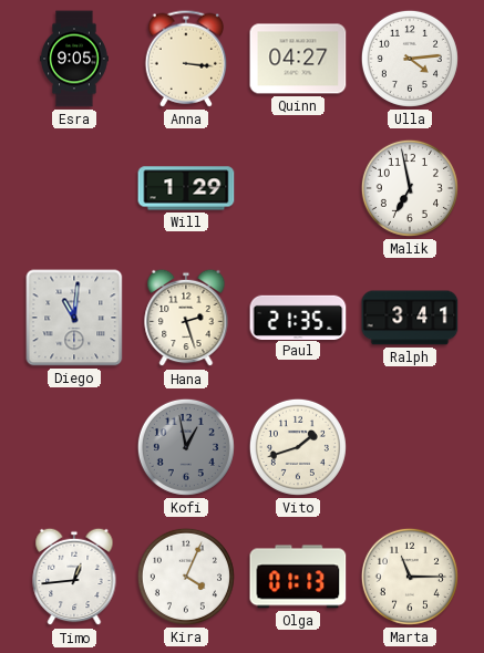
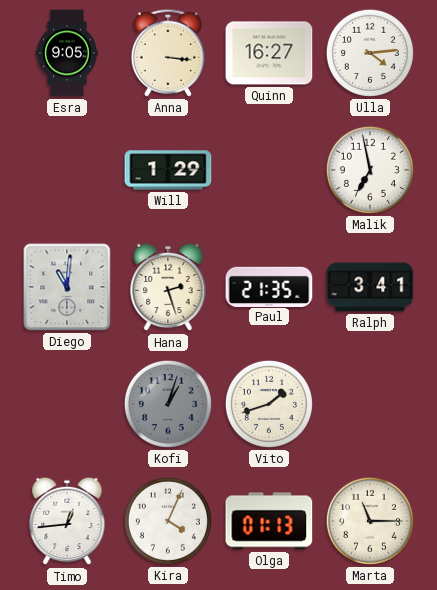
Quinn: 04:27 -> 16:27 (269, 53)
Kofi: 12:58 -> 1:03 (168, 404)
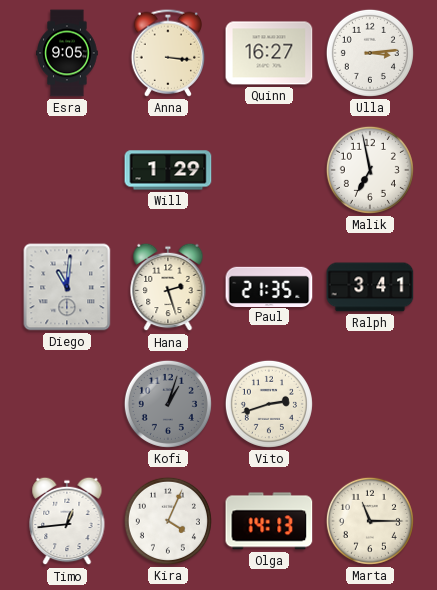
Ulla: 4:14 -> 3:14 (370, 53)
Vito: 1:42 -> 2:42 (269, 404)
Olga: 01:13 -> 14:13 (269, 521)
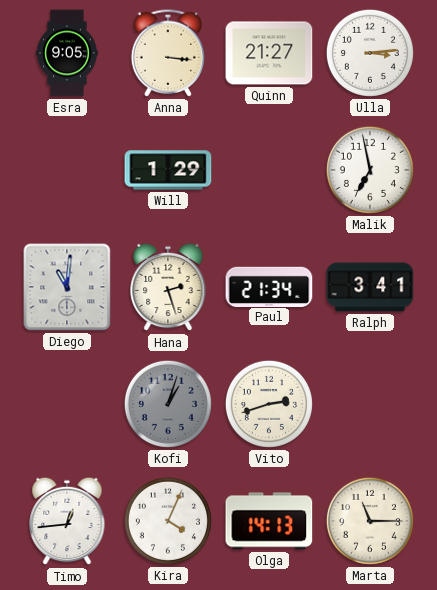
Quinn: 16:27 -> 21:27 (269, 53)
Paul: 21:35 -> 21:34 (269, 286)
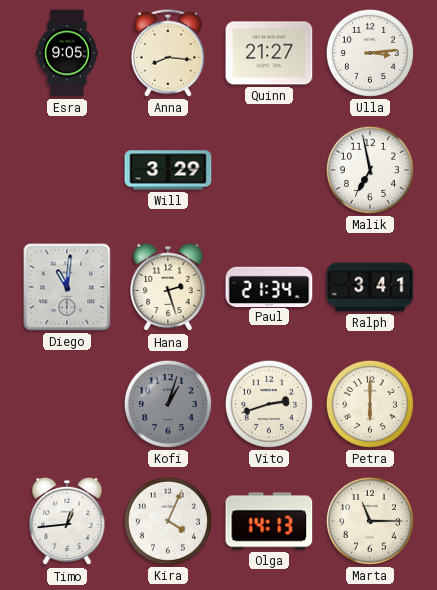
Anna: 3:16 -> 8:16 (168, 53)
Will: 1:29 -> 3:29 (168, 170)
Petra: none -> 6:00 (370, 404)
